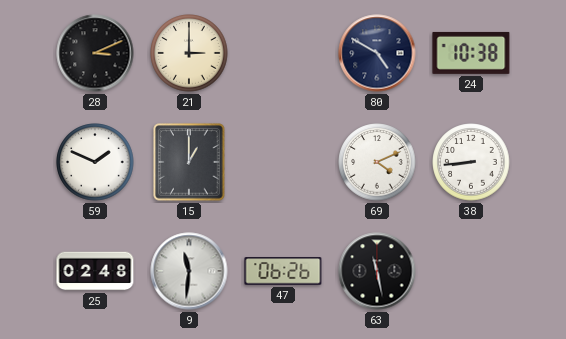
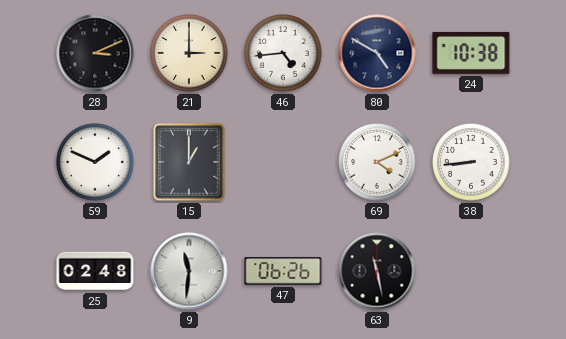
46: none -> 4:44 (283, 53)
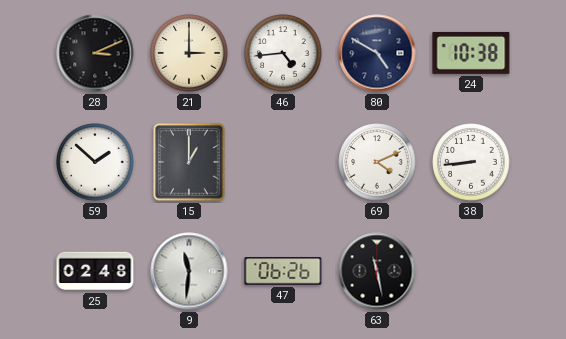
59: 1:49 -> 1:52 (95, 162)
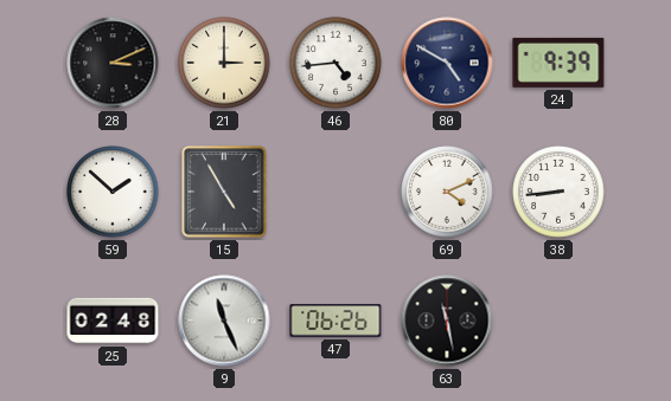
24: 10:38 -> 9:39 (558, 63)
15: 1:00 -> 4:55 (224, 192)
9: 11:31 -> 11:26 (224, 321)
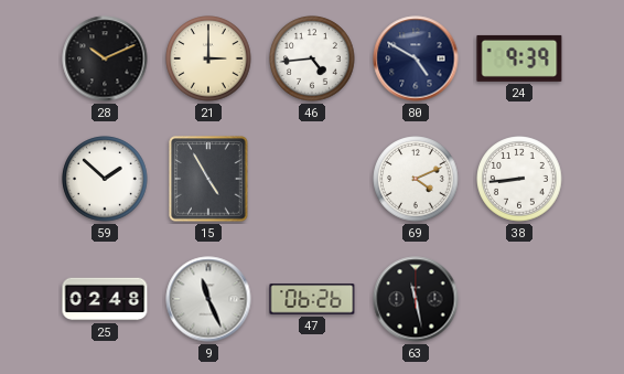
28: 3:11 -> 10:11 (105, 58)
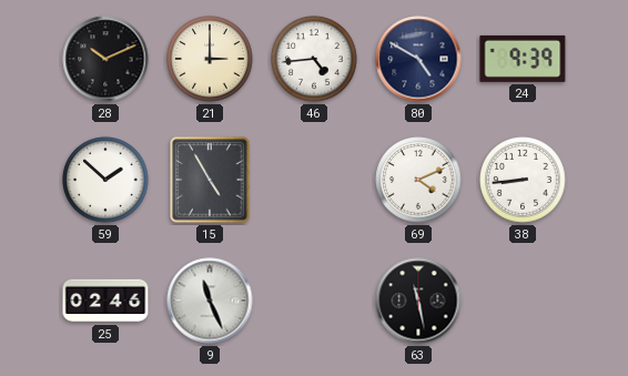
25: 02:48 -> 02:46 (105, 301)
47: 06:26 -> none (312, 299)
